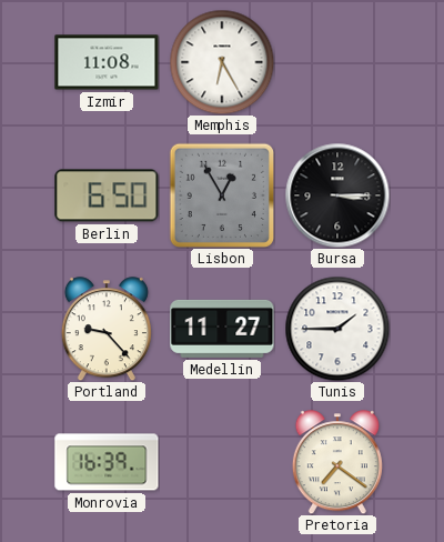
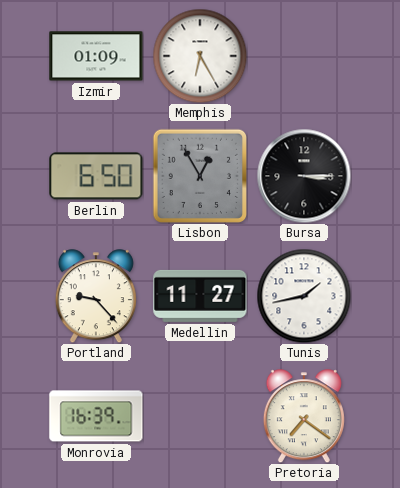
Izmir: 11:08 -> 01:09 (96, 56)
Tunis: 1:45 -> 1:43 (304, 296)
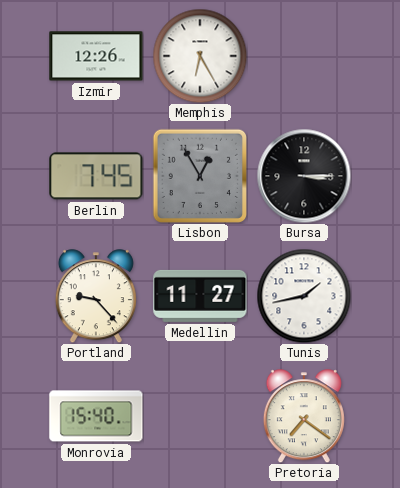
Izmir: 01:09 -> 12:26 (96, 56)
Berlin: 6:50 -> 7:45 (96, 176)
Monrovia: 16:39 -> 15:40 (96, 416)
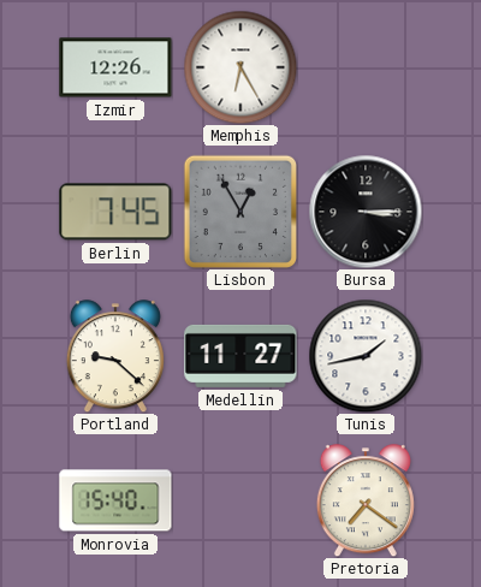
Portland: 9:23 -> 9:22 (115, 356)
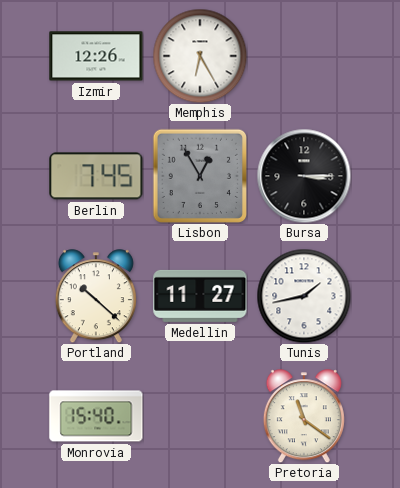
Portland: 9:22 -> 10:22 (96, 296)
Pretoria: 7:21 -> 11:21 (304, 416)
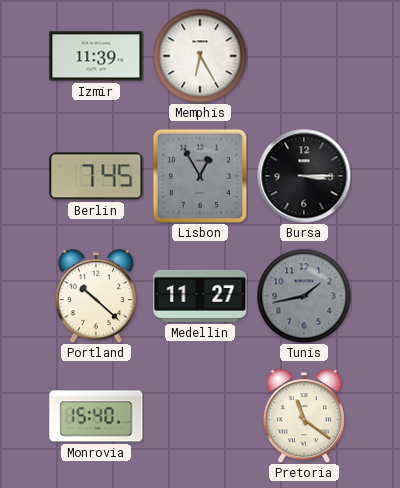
Izmir: 12:26 -> 11:39 (96, 56)
Tunis dial: white -> grey (304, 296)
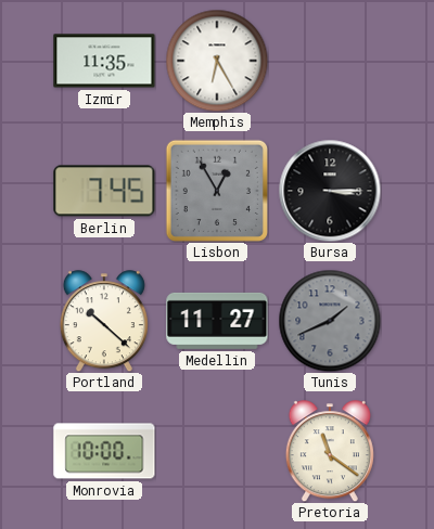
Izmir: 11:39 -> 11:35 (104, 61)
Tunis: 1:43 -> 1:41 (330, 321)
Monrovia: 15:40 -> 10:00 (104, 451)
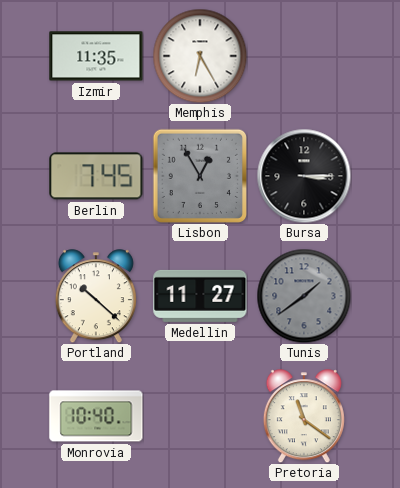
Tunis: 1:41 -> 1:39 (304, 296)
Monrovia: 10:00 -> 10:40 (96, 416)
